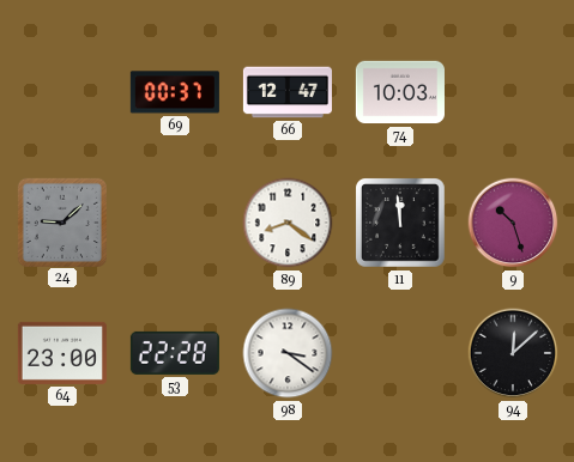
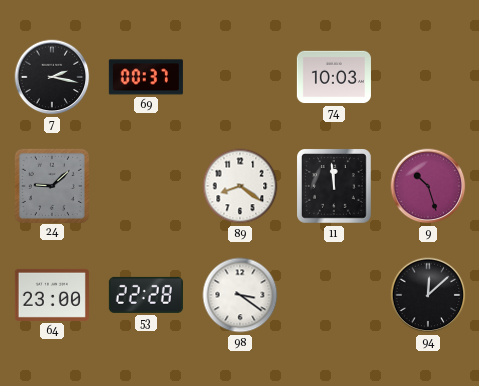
7: none -> 2:17 (52, 77)
66: 12:47 -> none (288, 92)
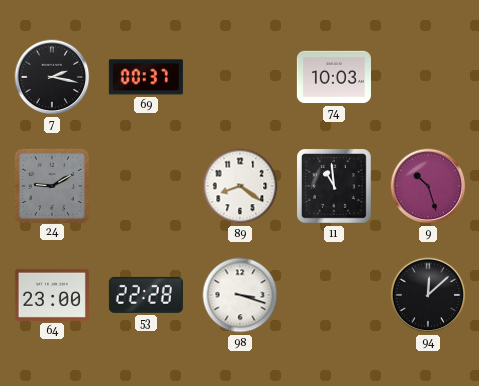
24: 9:08 -> 9:10 (51, 185)
11: 11:59 -> 10:59 (335, 187)
98: 3:21 -> 3:18 (240, 295)
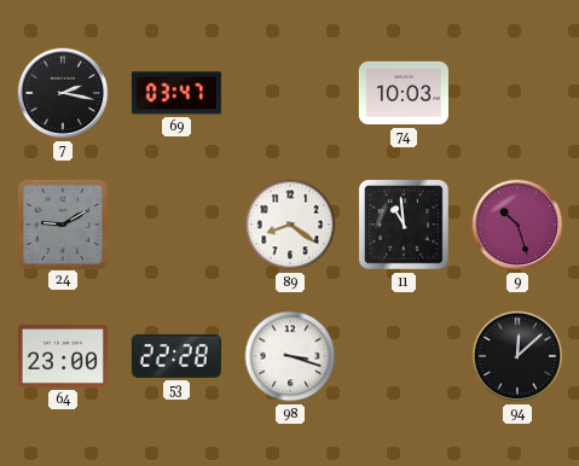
69: 00:37 -> 03:47 (176, 93)
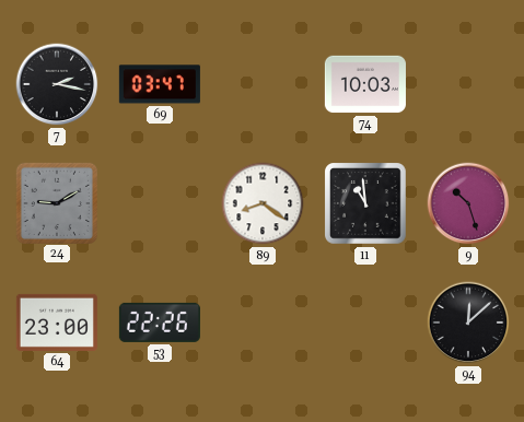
53: 22:28 -> 22:26 (160, 323)
98: 3:18 -> none (290, 356)
